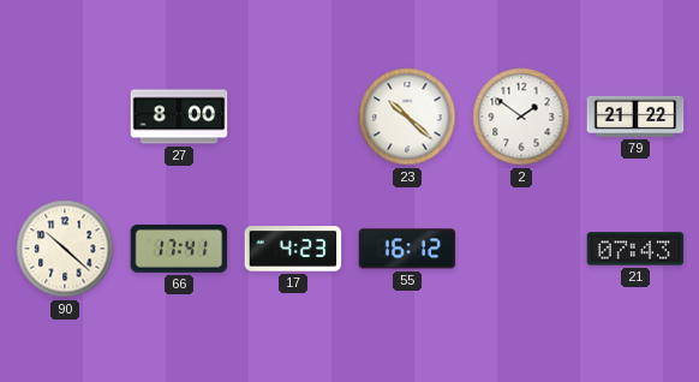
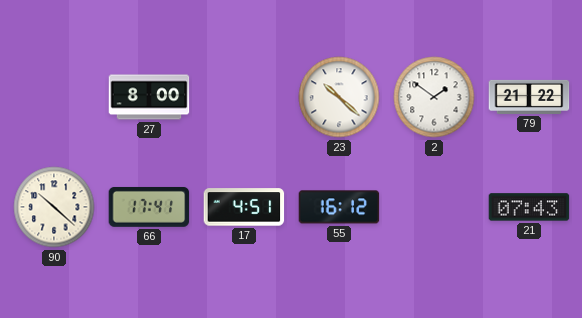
17: 4:23 -> 4:51 (244, 207)
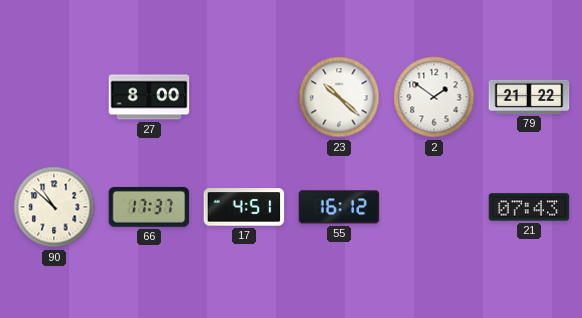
90: 10:22 -> 10:52 (54, 207)
66: 17:41 -> 17:37 (149, 207)
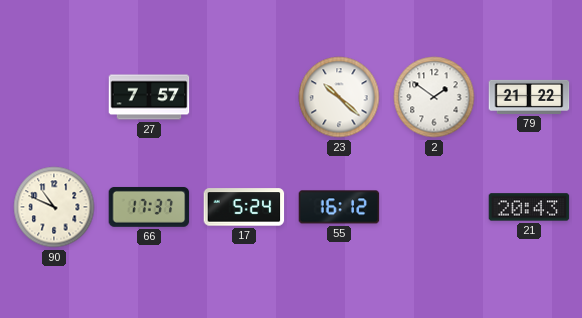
27: 8:00 -> 7:57 (149, 97)
90: 10:52 -> 10:49 (54, 207)
17: 4:51 -> 5:24 (244, 207)
21: 07:43 -> 20:43 (529, 207)
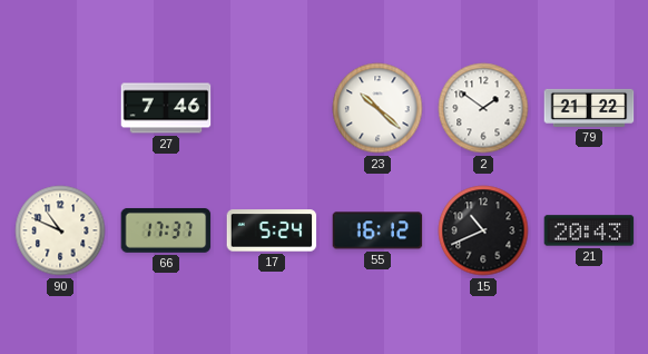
27: 7:57 -> 7:46 (166, 108)
15: none -> 10:41 (483, 230)
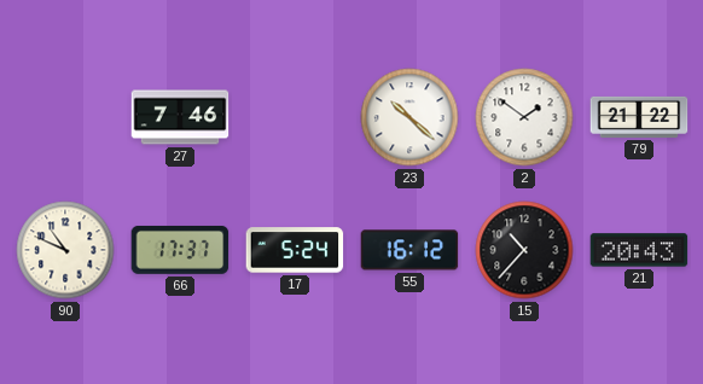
15: 10:41 -> 10:37 (524, 250)
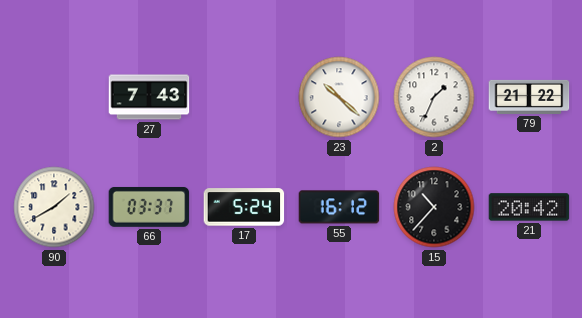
27: 7:46 -> 7:43 (149, 97)
2: 1:51 -> 1:34 (434, 97)
90: 10:49 -> 1:40 (54, 207)
66: 17:37 -> 03:37 (149, 207)
21: 20:43 -> 20:42 (529, 207)
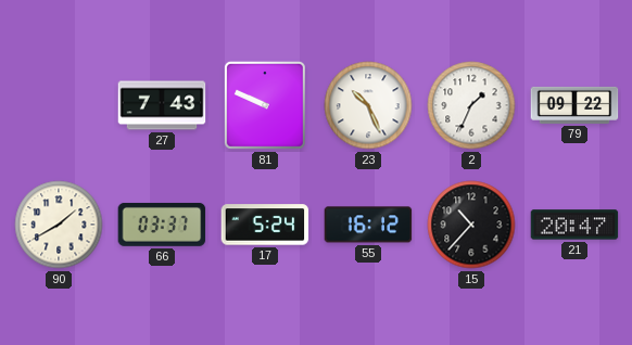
81: none -> 9:49 (265, 105)
23: 10:22 -> 10:26 (368, 105)
79: 21:22 -> 09:22 (574, 105)
21: 20:42 -> 20:47 (574, 225)
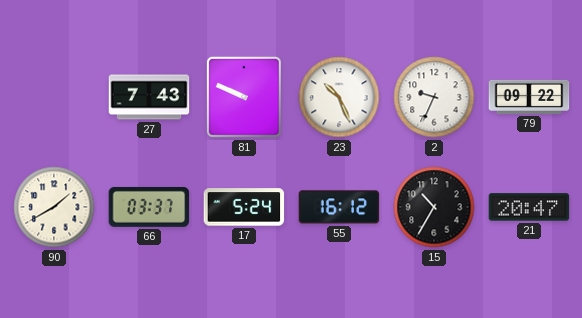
2: 1:34 -> 9:34 (434, 97)
15: 10:37 -> 10:35 (434, 207)
